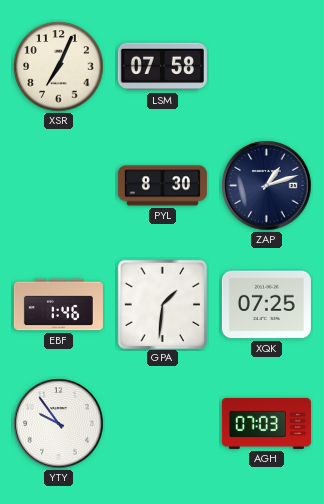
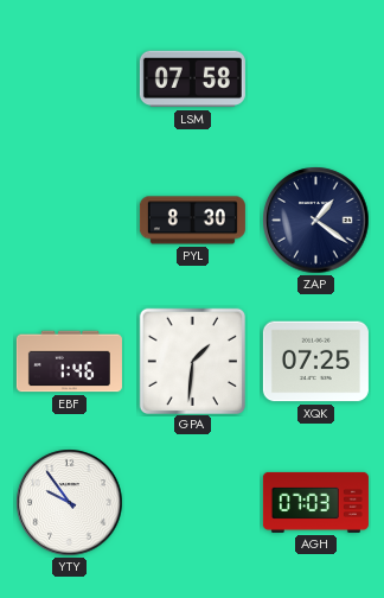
XSR: 7:04 -> none (59, 67)
ZAP: 1:12 -> 1:21 (316, 221)
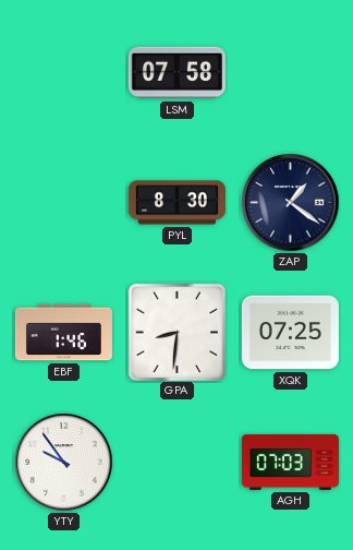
GPA: 1:31 -> 8:31 (176, 332)
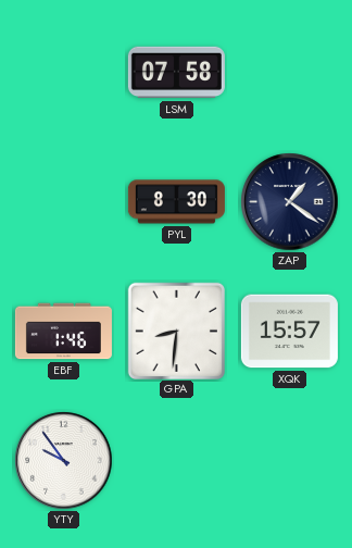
XQK: 07:25 -> 15:57 (289, 332)
AGH: 07:03 -> none (290, 462)
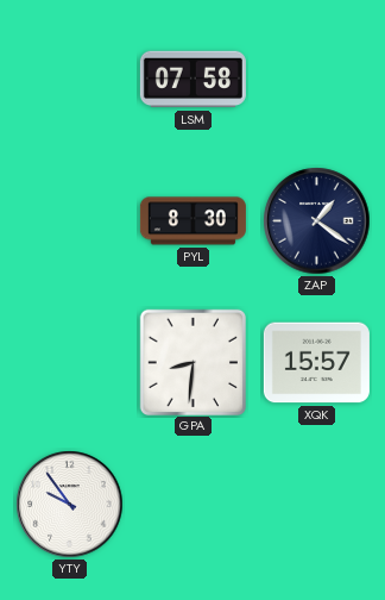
EBF: 1:46 -> none (63, 332)
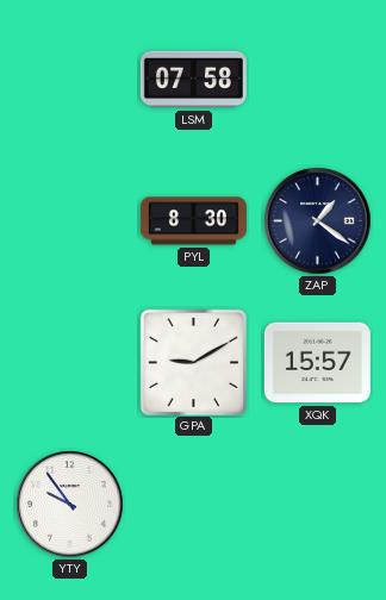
GPA: 8:31 -> 9:10 (193, 362)
